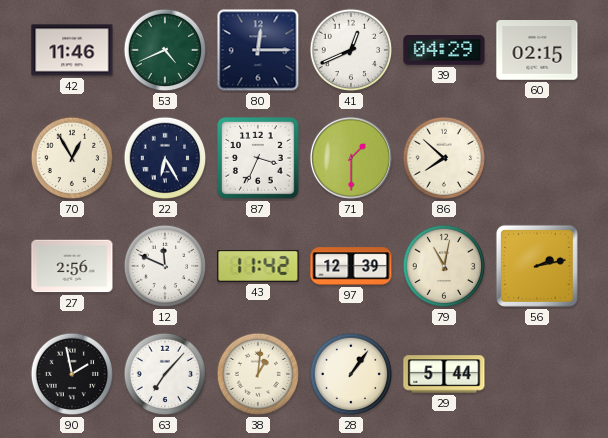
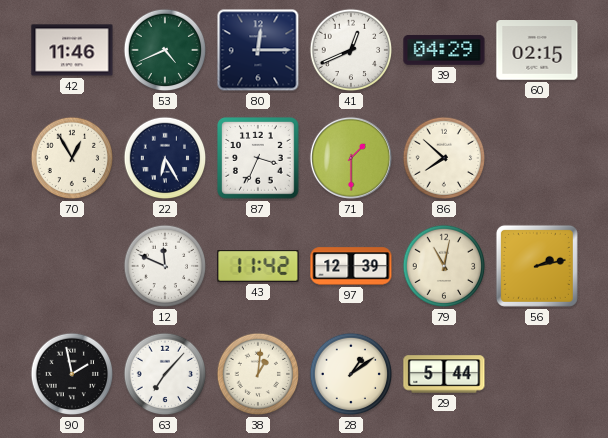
27: 2:56 -> none (72, 266)
28: 1:06 -> 1:09 (351, 374)
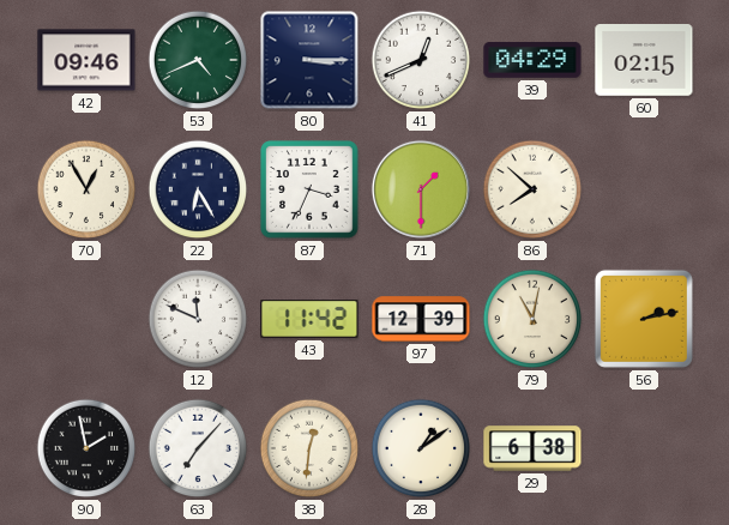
42: 11:46 -> 09:46 (86, 60)
80: 12:15 -> 3:15 (309, 60)
38: 1:01 -> 12:31 (309, 448)
29: 5:44 -> 6:38 (532, 448)
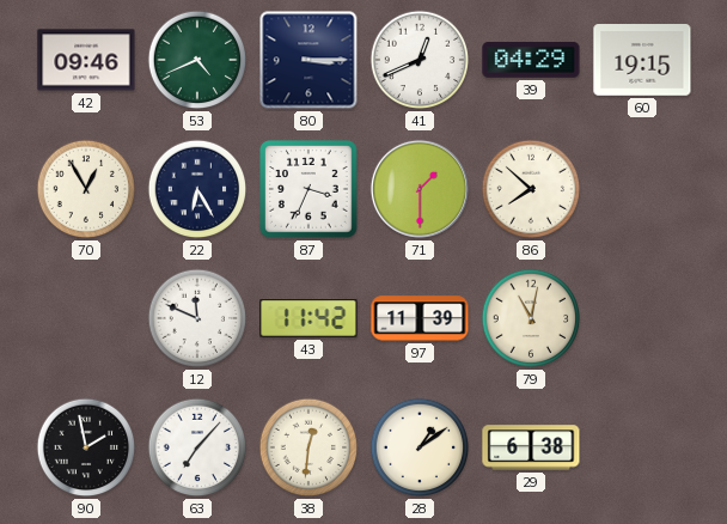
60: 02:15 -> 19:15 (642, 61)
97: 12:39 -> 11:39 (420, 318)
56: 2:13 -> none (644, 319)
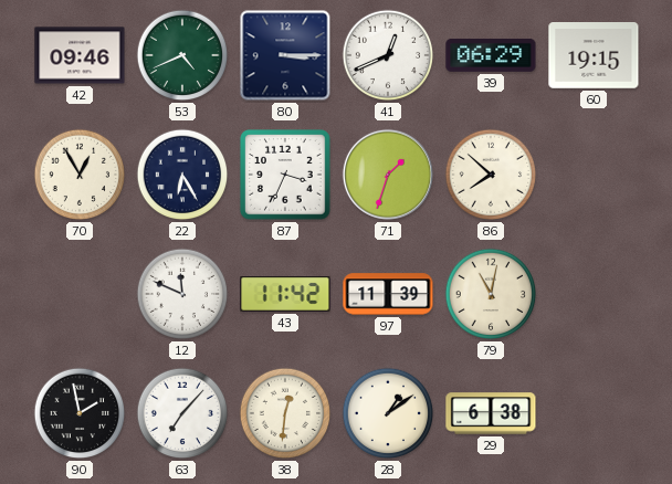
39: 04:29 -> 06:29 (491, 55)
71: 1:30 -> 1:33 (388, 175)
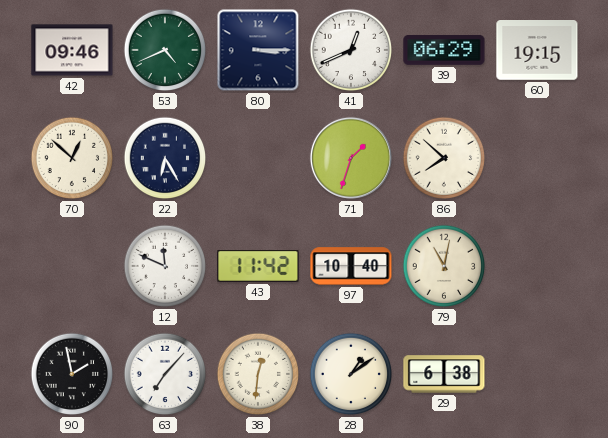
70: 12:55 -> 12:52 (72, 158)
87: 3:34 -> none (286, 176)
97: 11:39 -> 10:40 (351, 266)
